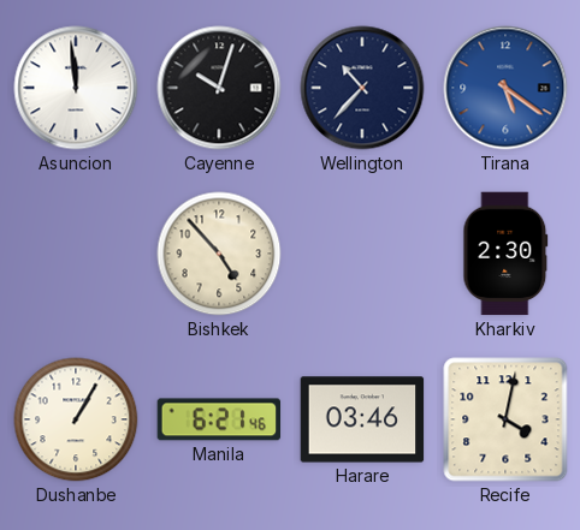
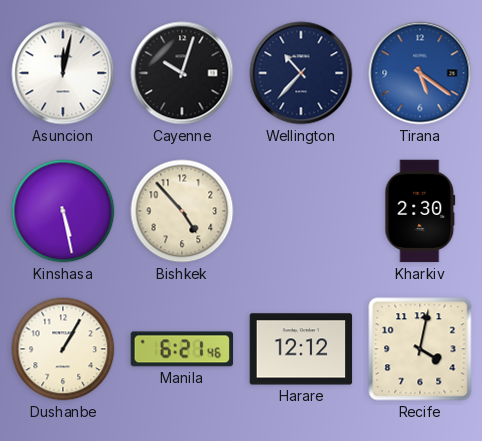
Asuncion: 11:59 -> 12:02 (63, 73)
Kinshasa: none -> 5:28 (63, 211)
Harare: 03:46 -> 12:12 (301, 349)
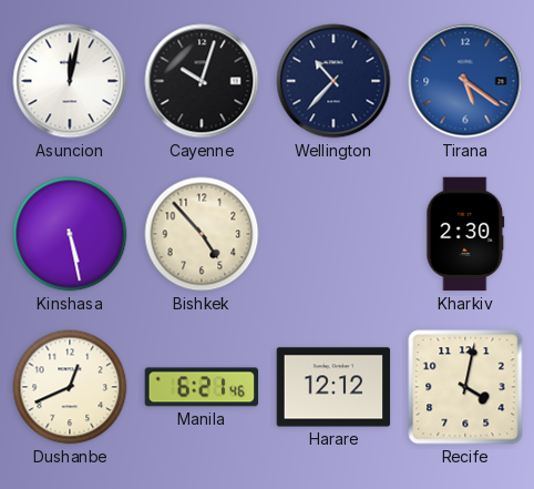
Dushanbe: 1:05 -> 12:41 (70, 387)
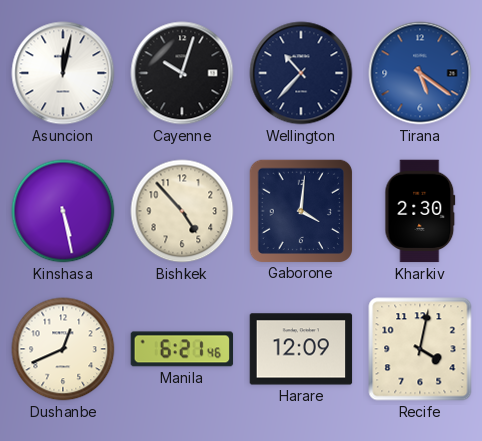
Gaborone: none -> 4:01 (300, 210)
Harare: 12:12 -> 12:09 (301, 349)
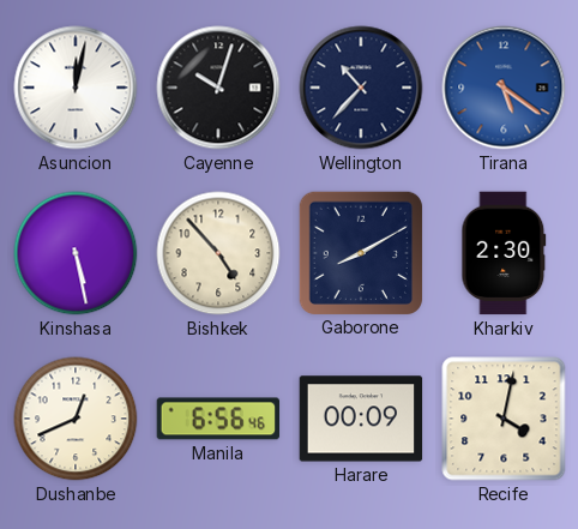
Gaborone: 4:01 -> 8:10 (360, 252)
Manila: 6:21 -> 6:56 (218, 419)
Harare: 12:09 -> 00:09 (361, 419)
